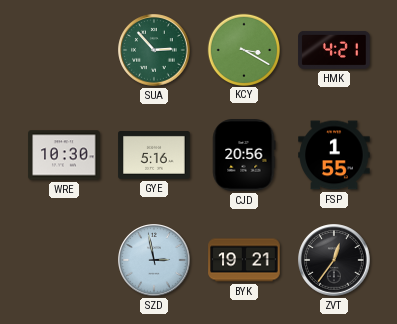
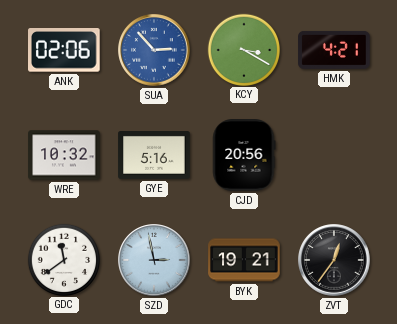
ANK: none -> 02:06 (65, 50)
SUA dial: green -> blue (154, 50)
WRE: 10:30 -> 10:32 (64, 155)
FSP: 1:55 -> none (334, 155)
GDC: none -> 11:39 (63, 259)
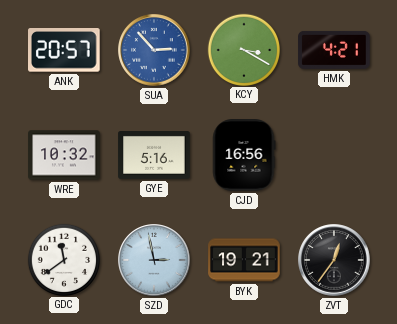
ANK: 02:06 -> 20:57 (65, 50)
CJD: 20:56 -> 16:56 (244, 155)
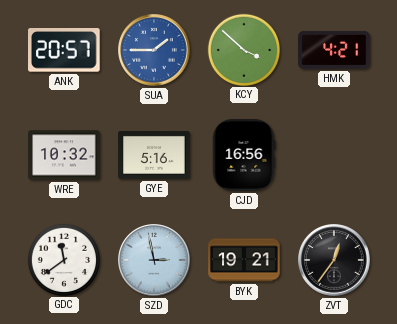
SUA: 2:53 -> 1:45 (154, 50)
KCY: 3:20 -> 3:52 (243, 49)
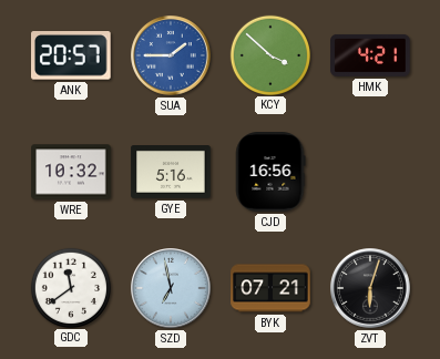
SZD: 2:58 -> 6:58 (171, 288)
BYK: 19:21 -> 07:21 (270, 288)
ZVT: 12:36 -> 6:03 (370, 288)
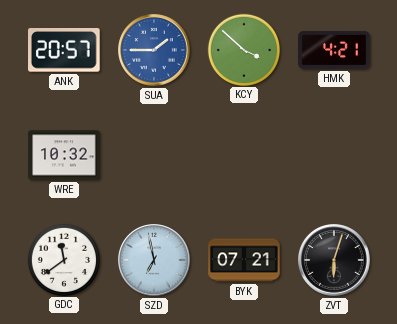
GYE: 5:16 -> none (171, 173)
CJD: 16:56 -> none (270, 172)
